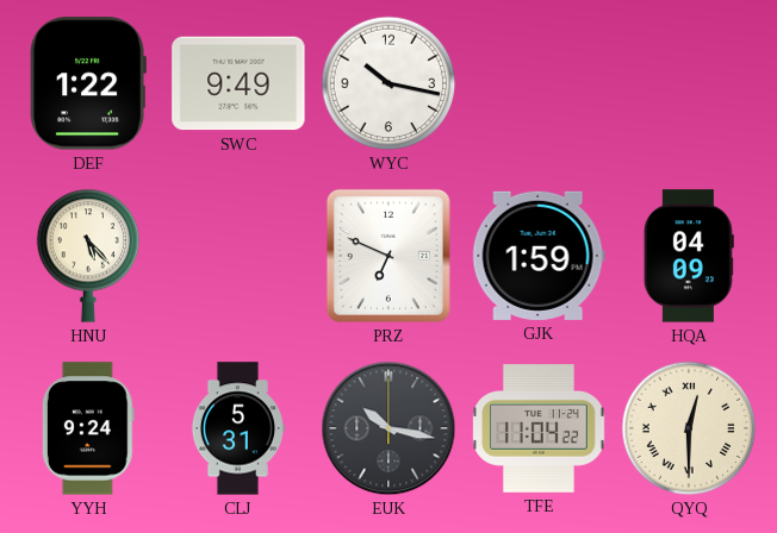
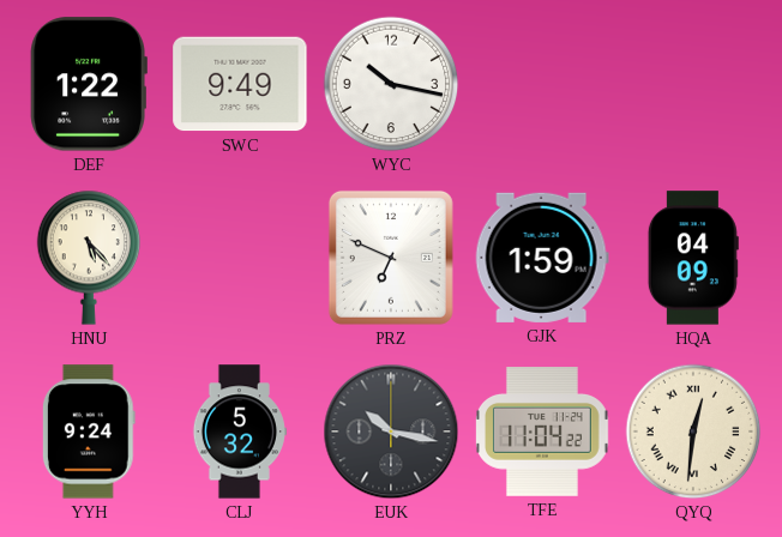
CLJ: 5:31 -> 5:32 (239, 432)
QYQ: 12:30 -> 12:31 (693, 432)
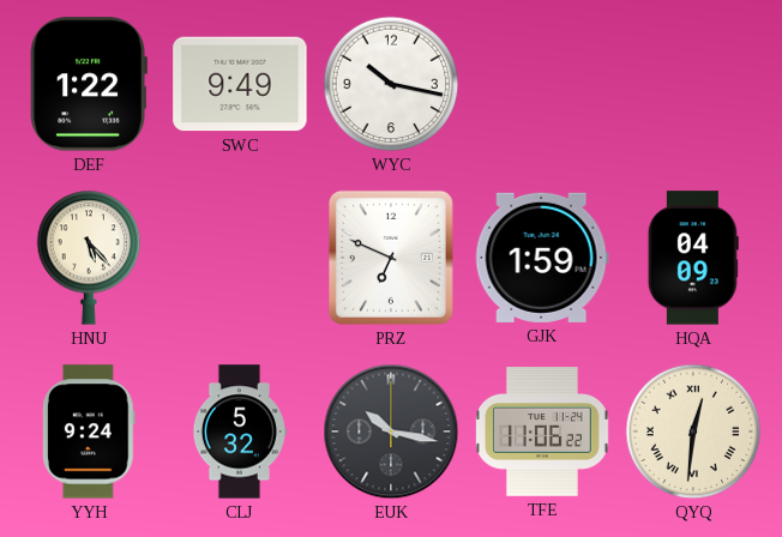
TFE: 11:04 -> 11:06 (543, 432)
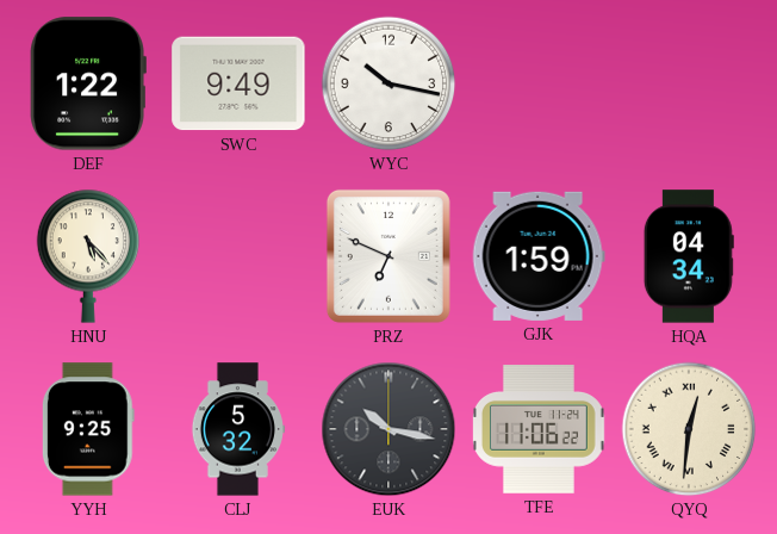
HQA: 04:09 -> 04:34 (689, 256)
YYH: 9:24 -> 9:25 (88, 429)
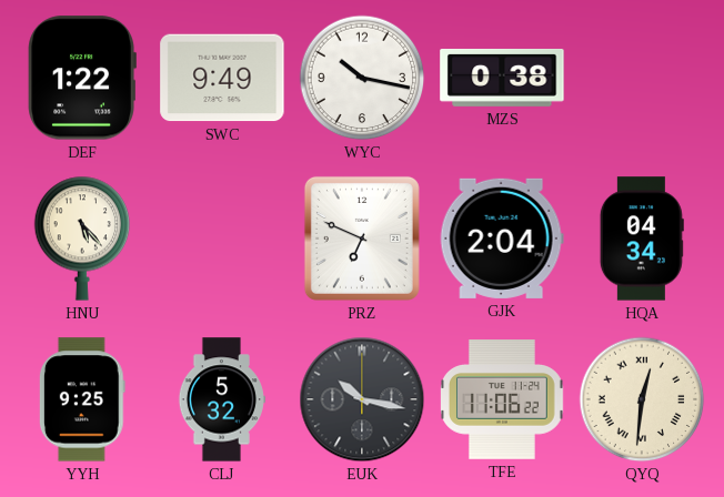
MZS: none -> 0:38 (502, 78)
GJK: 1:59 -> 2:04 (502, 239)
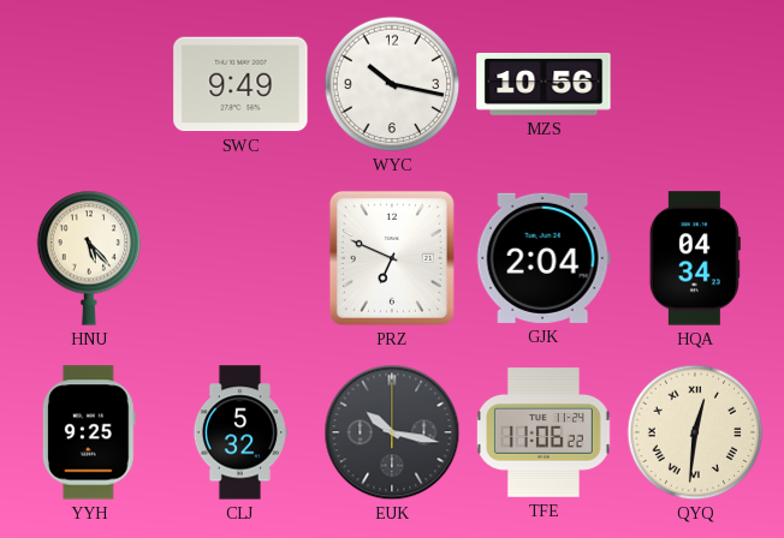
DEF: 1:22 -> none (82, 78)
MZS: 0:38 -> 10:56 (544, 84)
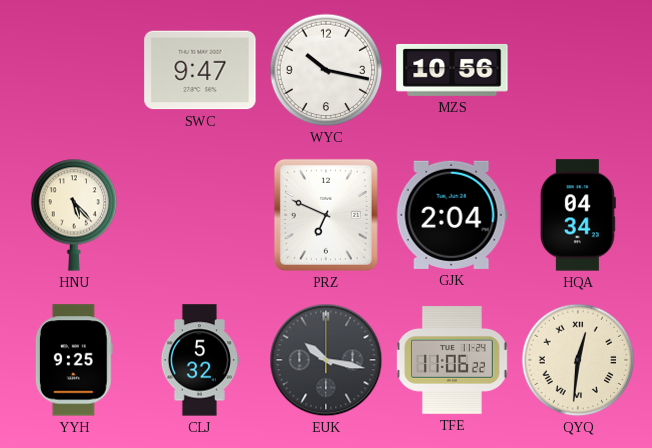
SWC: 9:49 -> 9:47 (200, 70)
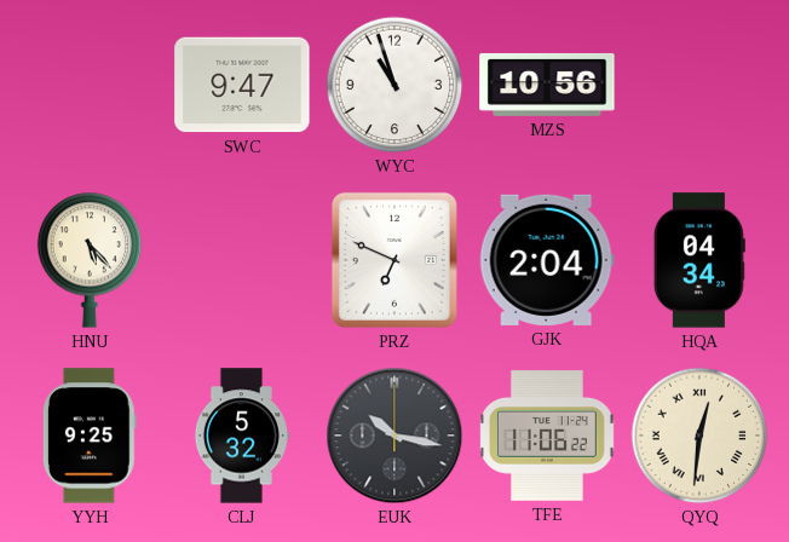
WYC: 10:17 -> 10:57 (394, 85)
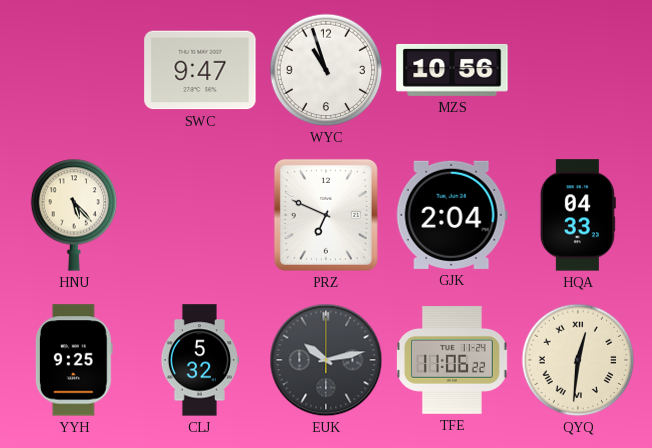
HQA: 04:34 -> 04:33 (578, 215)
EUK: 10:17 -> 10:13 (326, 360)
